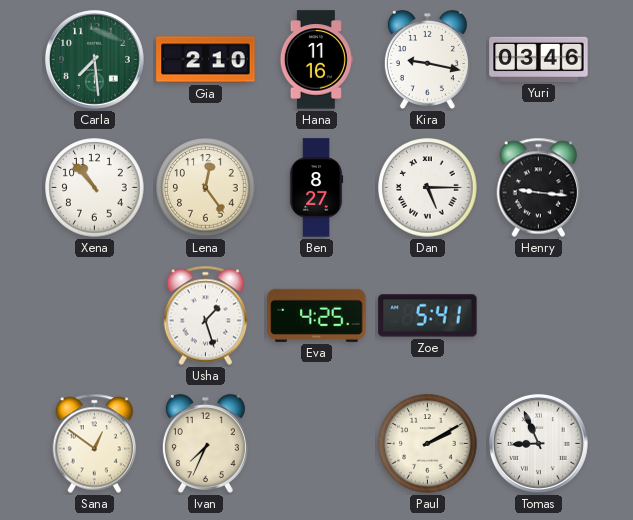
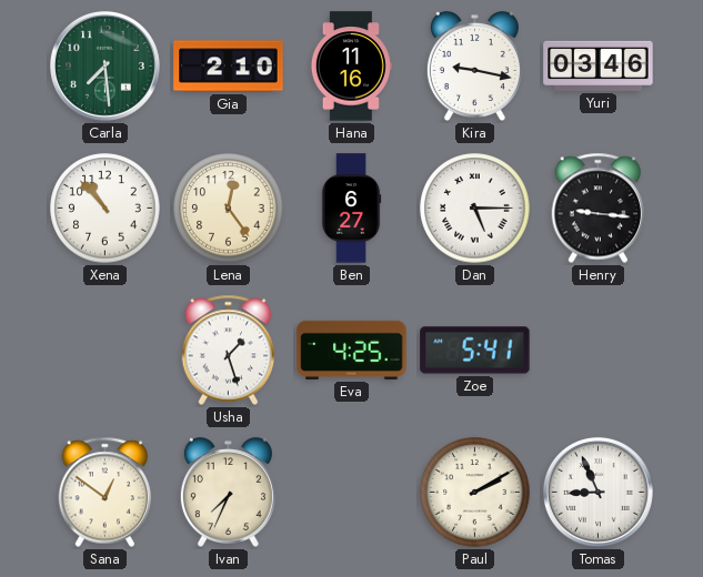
Ben: 8:27 -> 6:27 (351, 209)
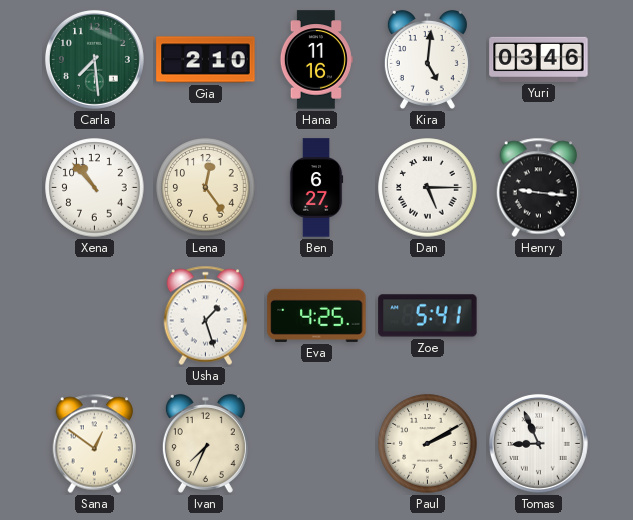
Kira: 9:17 -> 5:01 (427, 59)
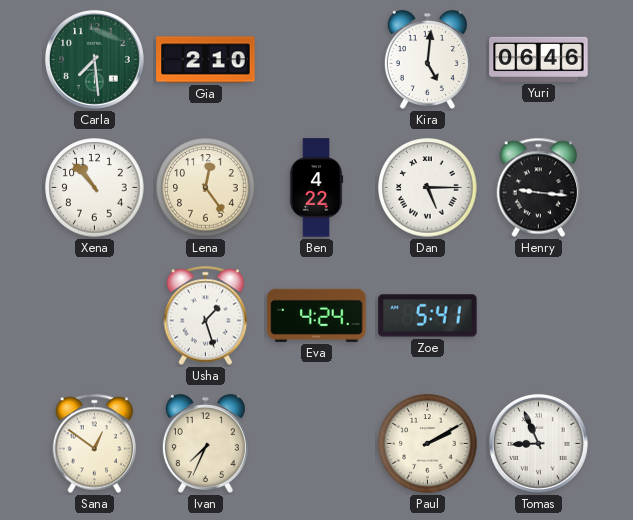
Hana: 11:16 -> none (316, 60)
Yuri: 03:46 -> 06:46 (539, 59)
Ben: 6:27 -> 4:22 (316, 188)
Eva: 4:25 -> 4:24 (317, 315)
